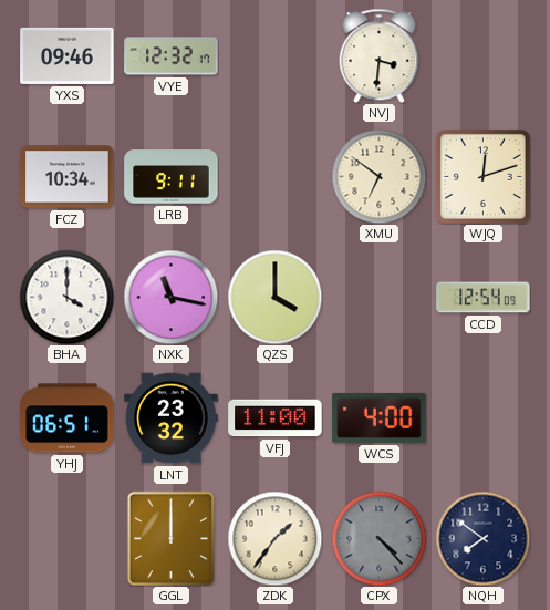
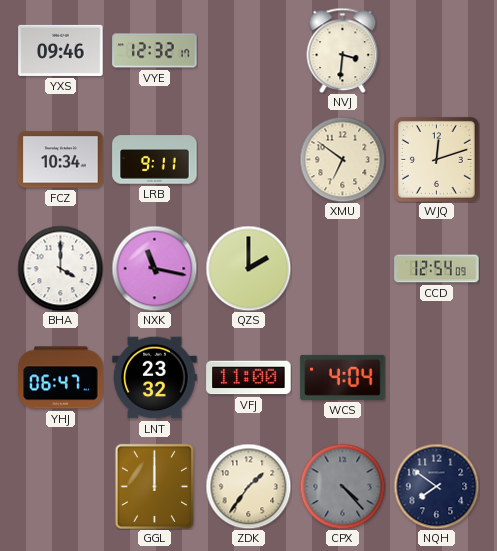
QZS: 4:00 -> 2:00 (248, 268)
YHJ: 06:51 -> 06:47 (61, 378)
WCS: 4:00 -> 4:04 (343, 377)
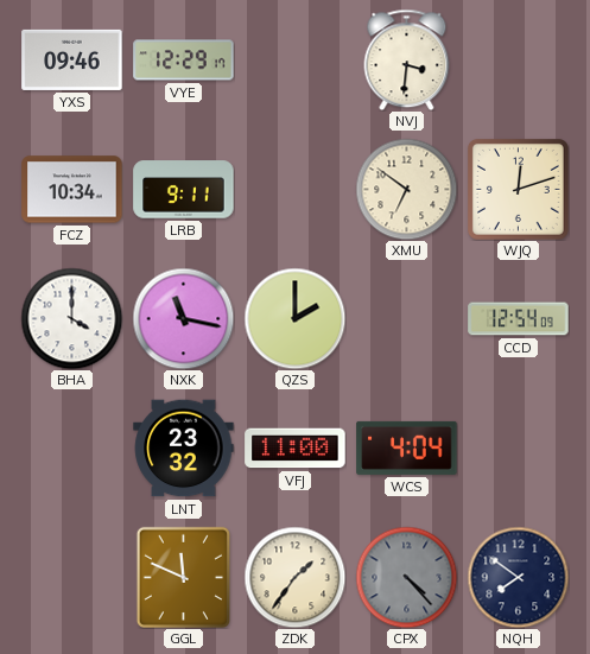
VYE: 12:32 -> 12:29 (184, 61)
YHJ: 06:47 -> none (61, 378)
GGL: 12:00 -> 11:49 (183, 577)
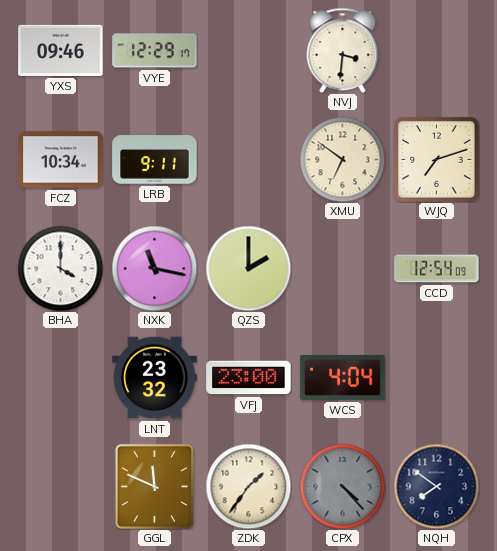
WJQ: 12:12 -> 7:12 (436, 159)
VFJ: 11:00 -> 23:00 (249, 378)
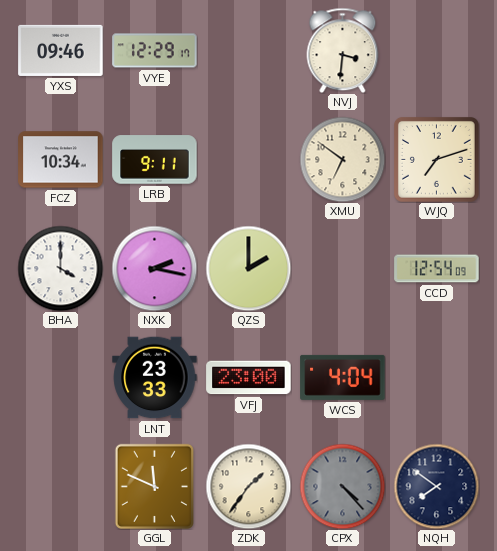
NXK: 11:17 -> 2:17 (154, 268)
LNT: 23:32 -> 23:33 (155, 378)
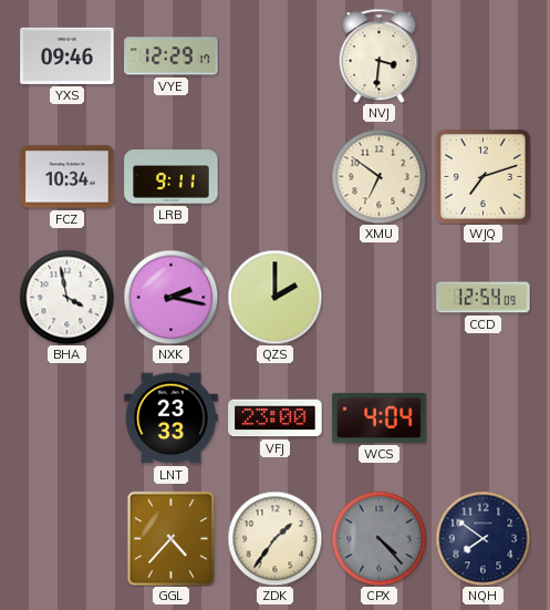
BHA: 4:00 -> 3:58 (66, 297)
GGL: 11:49 -> 4:37 (170, 538)
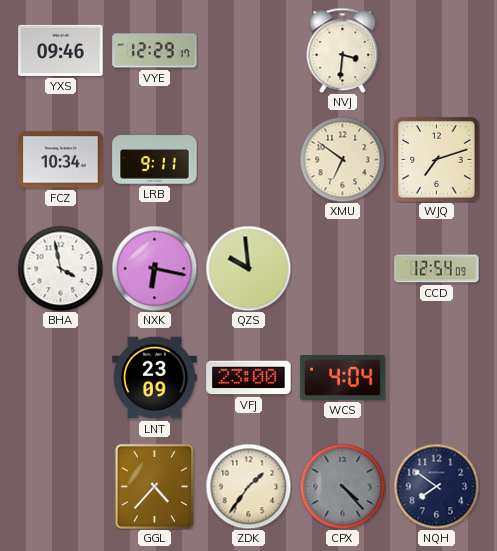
NXK: 2:17 -> 6:17 (154, 268)
QZS: 2:00 -> 9:59 (248, 268)
LNT: 23:33 -> 23:09 (155, 378)
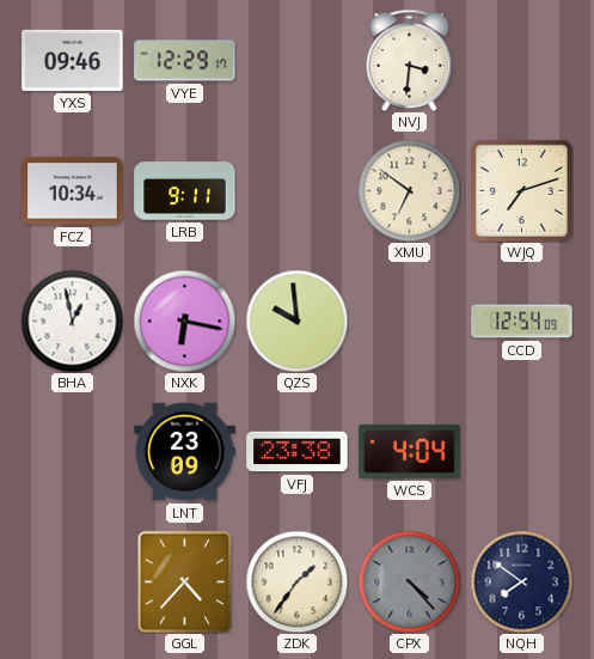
BHA: 3:58 -> 12:58 (72, 321)
VFJ: 23:00 -> 23:38 (298, 452)
